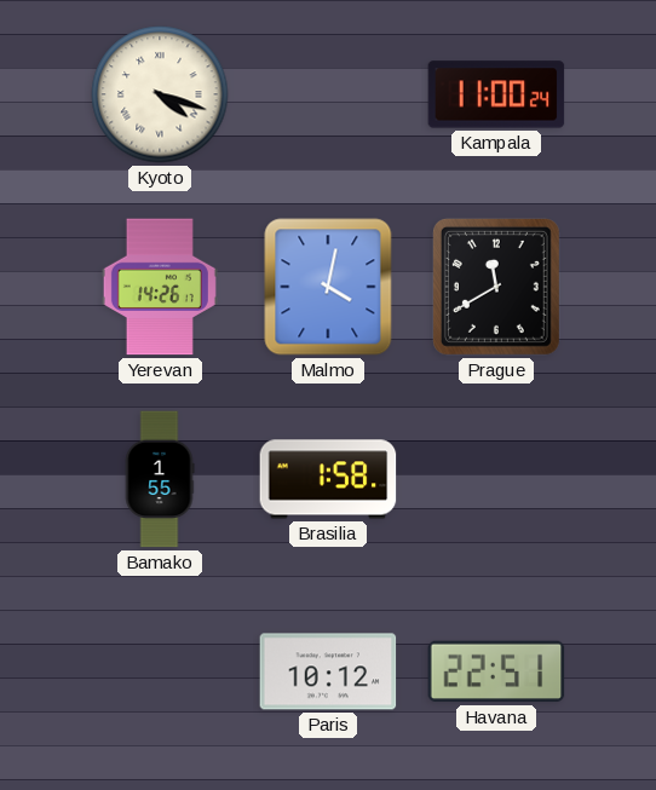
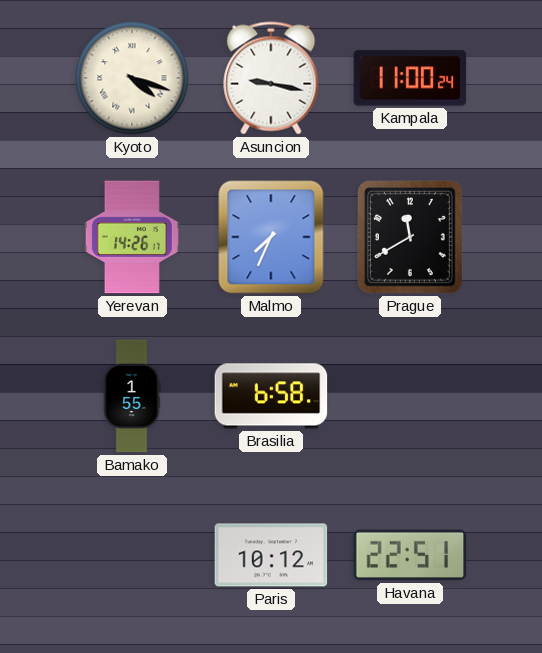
Asuncion: none -> 9:17 (271, 78)
Malmo: 4:02 -> 7:34 (271, 237)
Brasilia: 1:58 -> 6:58 (271, 396)
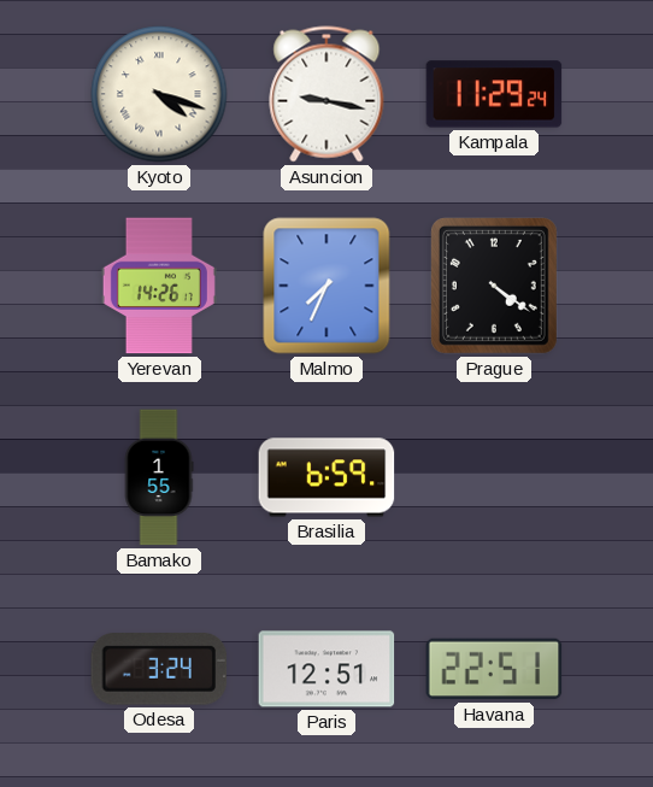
Kampala: 11:00 -> 11:29 (494, 94)
Prague: 11:40 -> 4:21 (494, 286)
Brasilia: 6:58 -> 6:59 (326, 477)
Odesa: none -> 3:24 (159, 670)
Paris: 10:12 -> 12:51 (326, 669)
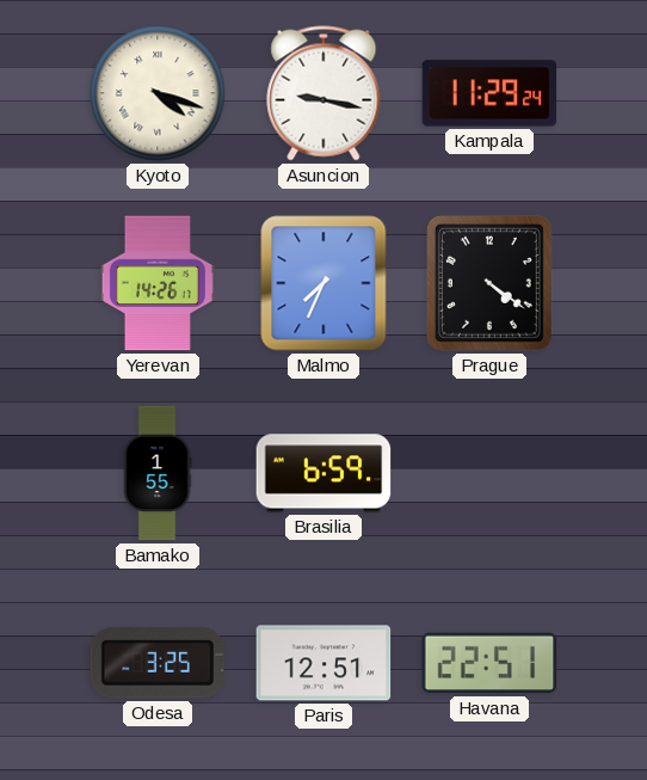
Odesa: 3:24 -> 3:25 (158, 664)
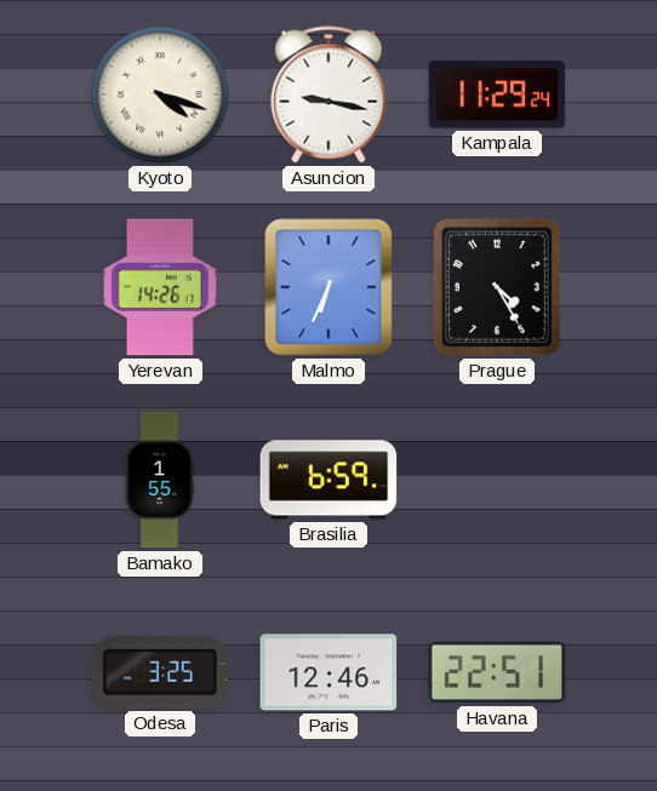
Malmo: 7:34 -> 6:34 (328, 287)
Prague: 4:21 -> 4:25 (497, 287)
Paris: 12:51 -> 12:46 (328, 672)
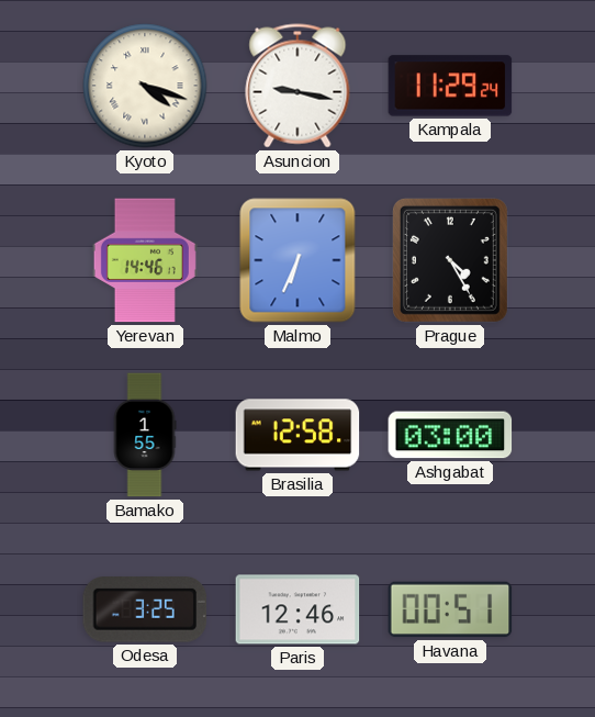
Yerevan: 14:26 -> 14:46 (145, 260)
Brasilia: 6:59 -> 12:58 (297, 435)
Ashgabat: none -> 03:00 (450, 435)
Havana: 22:51 -> 00:51 (450, 609)
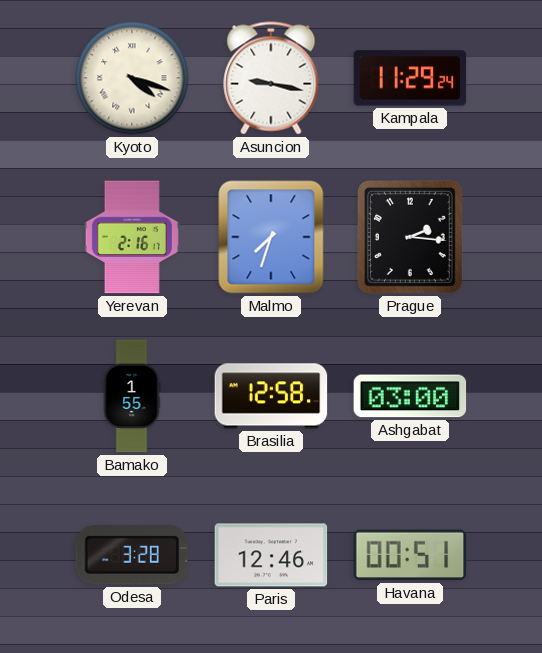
Yerevan: 14:46 -> 2:16 (132, 237)
Malmo: 6:34 -> 7:33 (271, 237)
Prague: 4:25 -> 2:16 (410, 237)
Odesa: 3:25 -> 3:28 (132, 556)
